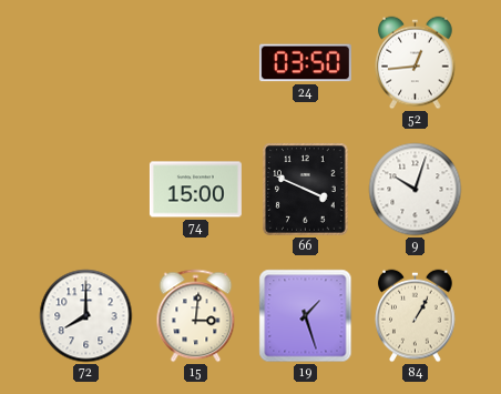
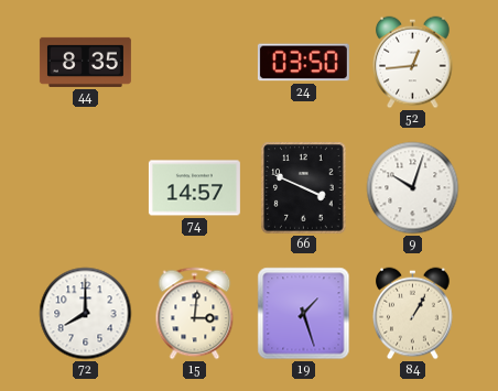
44: none -> 8:35 (85, 62)
74: 15:00 -> 14:57 (194, 188)
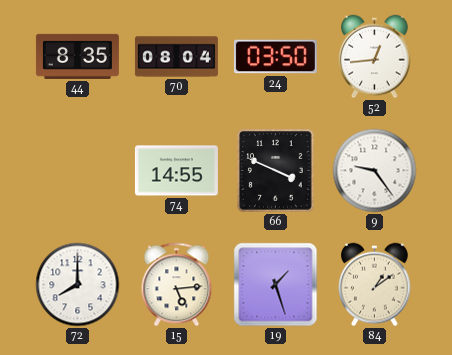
70: none -> 08:04 (176, 57)
74: 14:57 -> 14:55 (176, 171)
9: 10:03 -> 9:24 (375, 171)
15: 3:01 -> 5:14 (177, 285)
84: 1:05 -> 1:09 (375, 285)
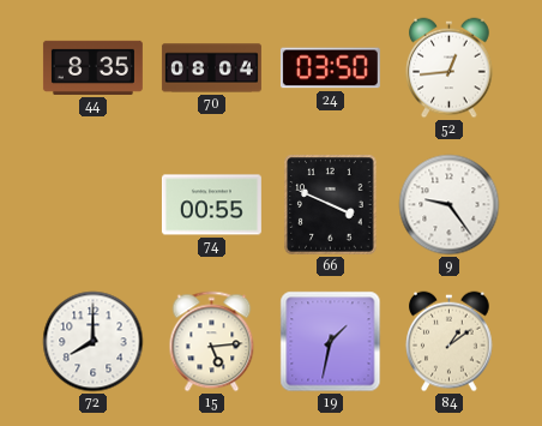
74: 14:55 -> 00:55 (211, 205)
19: 1:27 -> 1:32 (331, 342)
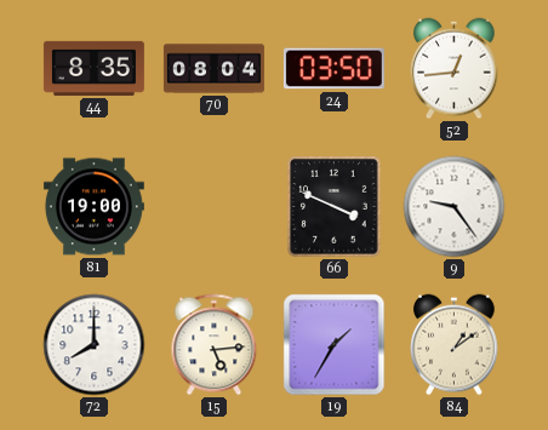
81: none -> 19:00 (93, 207)
74: 00:55 -> none (211, 205)
19: 1:32 -> 1:35 (335, 345)
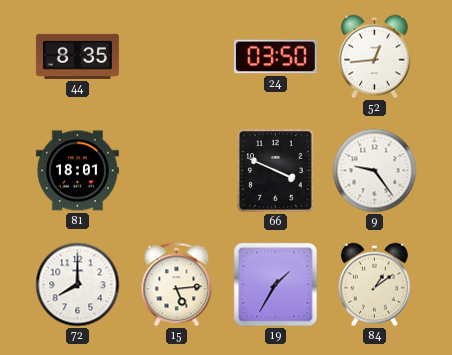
70: 08:04 -> none (213, 69)
81: 19:00 -> 18:01 (77, 171)
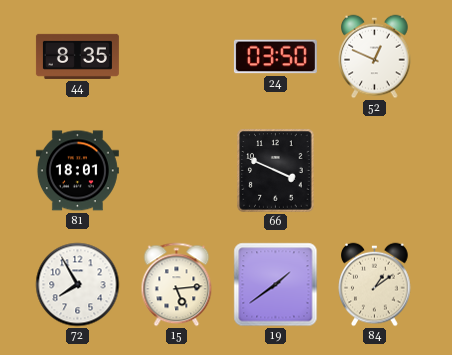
52: 12:44 -> 12:49 (375, 57)
9: 9:24 -> none (375, 171)
72: 8:00 -> 7:55 (78, 285)
19: 1:35 -> 1:39 (276, 285)
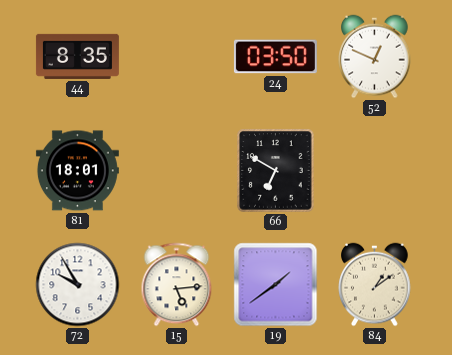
66: 3:49 -> 6:50 (276, 171)
72: 7:55 -> 9:55 (78, 285)
